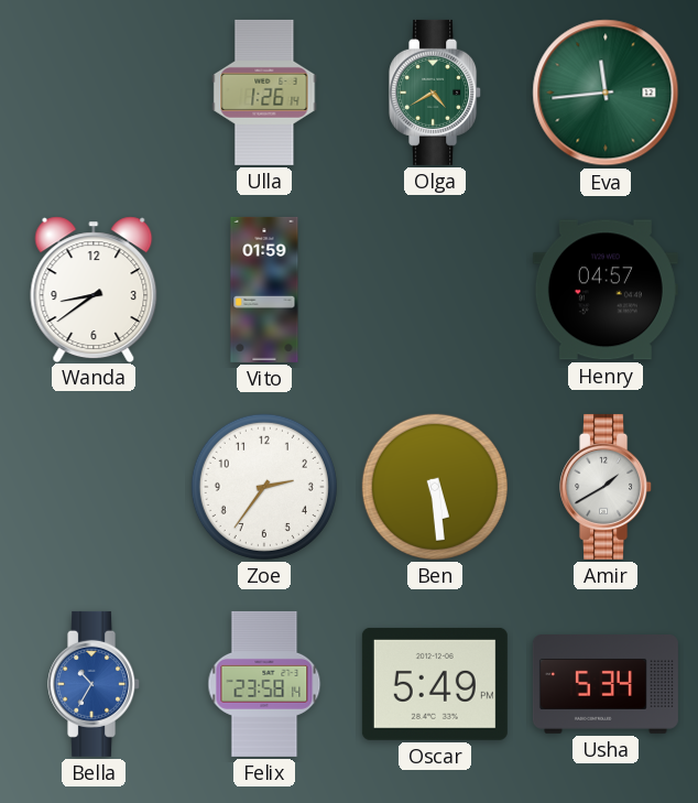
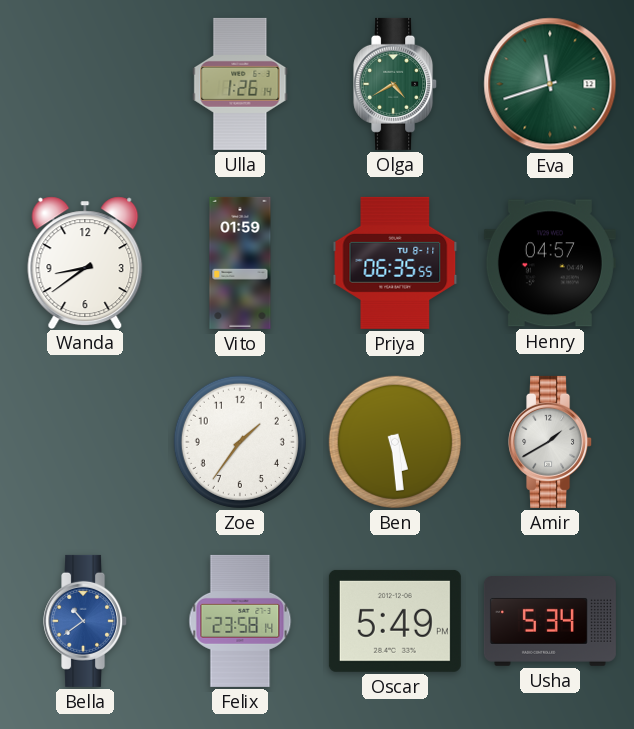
Eva: 11:44 -> 11:42 (550, 84)
Priya: none -> 06:35 (395, 263)
Zoe: 2:36 -> 1:36 (240, 442)
Bella: 10:35 -> 10:39 (86, 621)
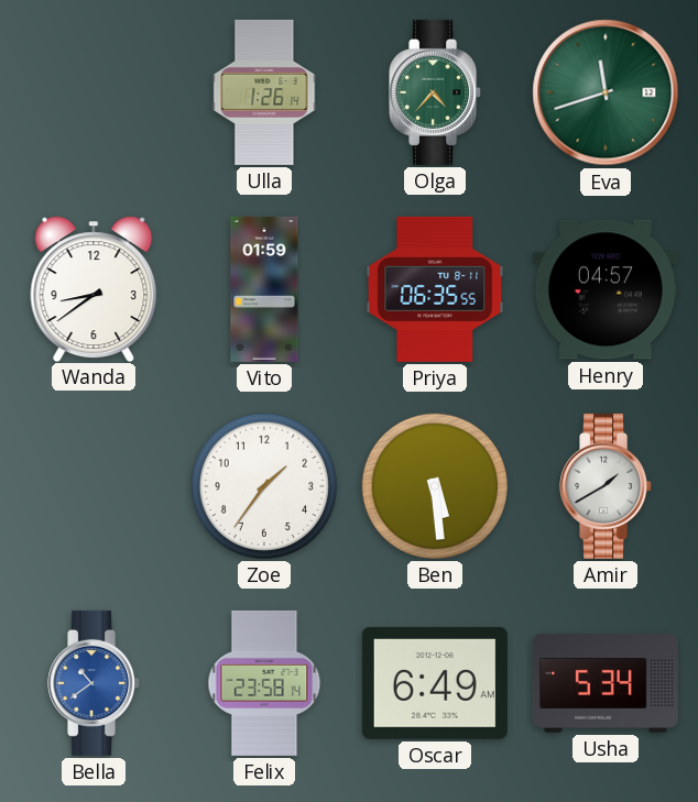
Olga: 4:40 -> 4:37 (436, 92)
Oscar: 5:49 -> 6:49 (435, 683)
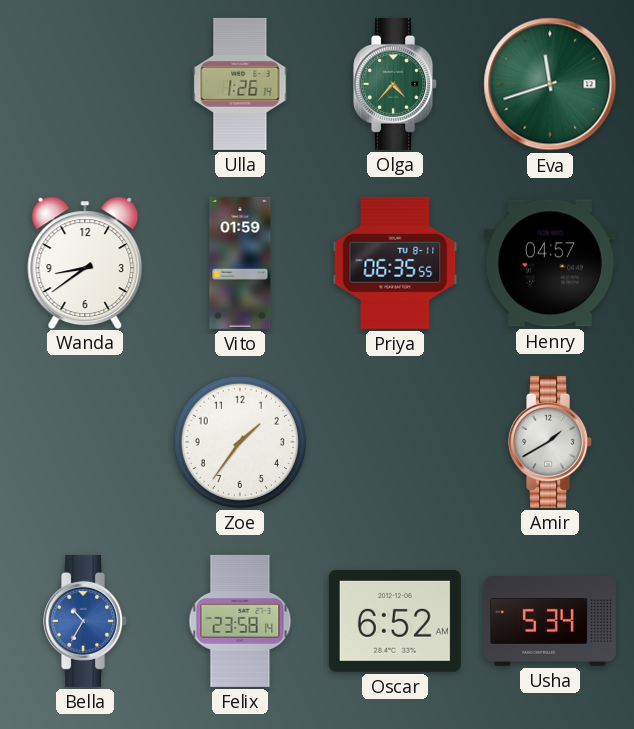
Ben: 5:29 -> none (435, 486)
Bella: 10:39 -> 10:35 (86, 621)
Oscar: 6:49 -> 6:52 (395, 621)
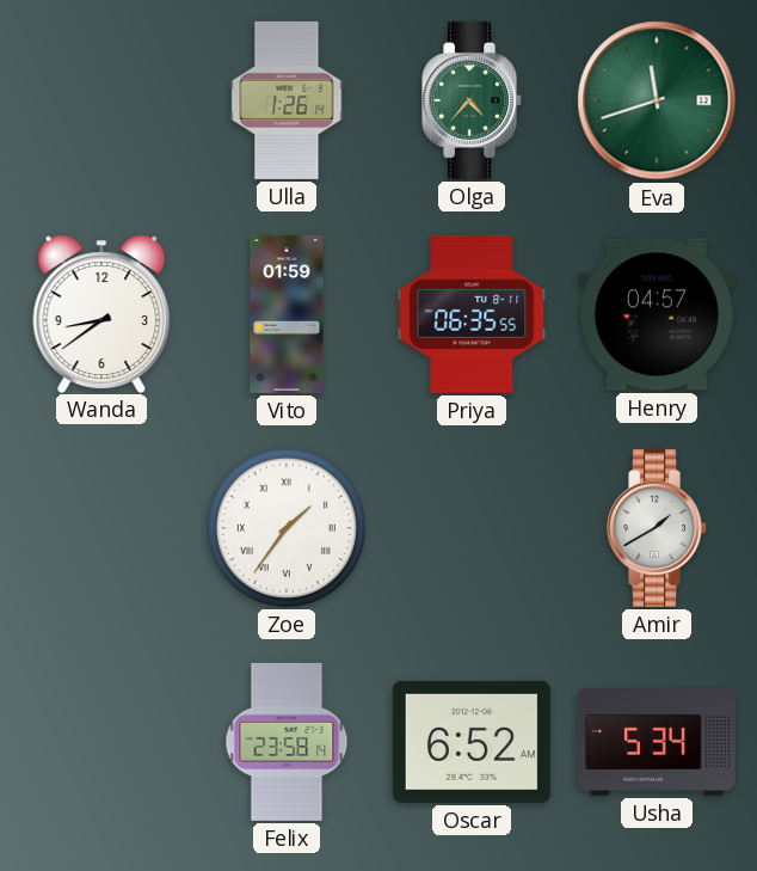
Zoe numerals: Arabic -> Roman (287, 528)
Bella: 10:35 -> none (86, 621)
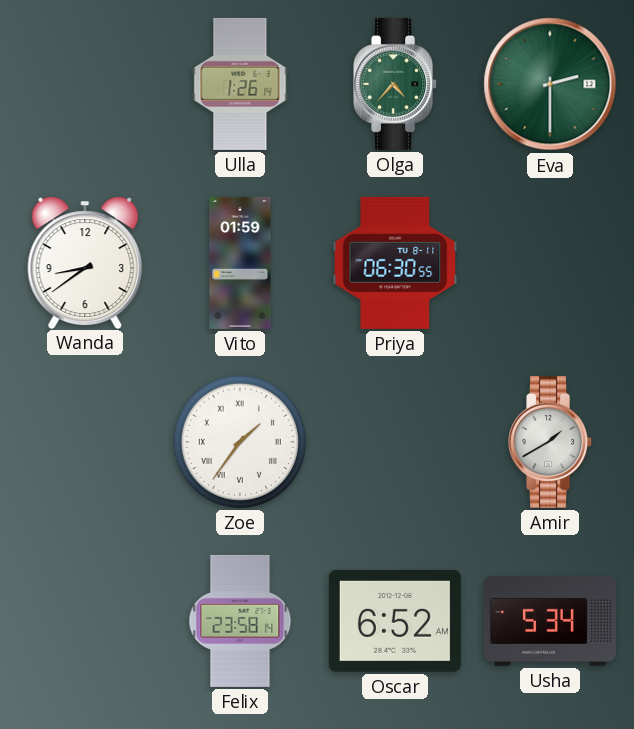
Eva: 11:42 -> 2:30 (550, 84)
Priya: 06:35 -> 06:30 (395, 263)
Henry: 04:57 -> none (657, 314)
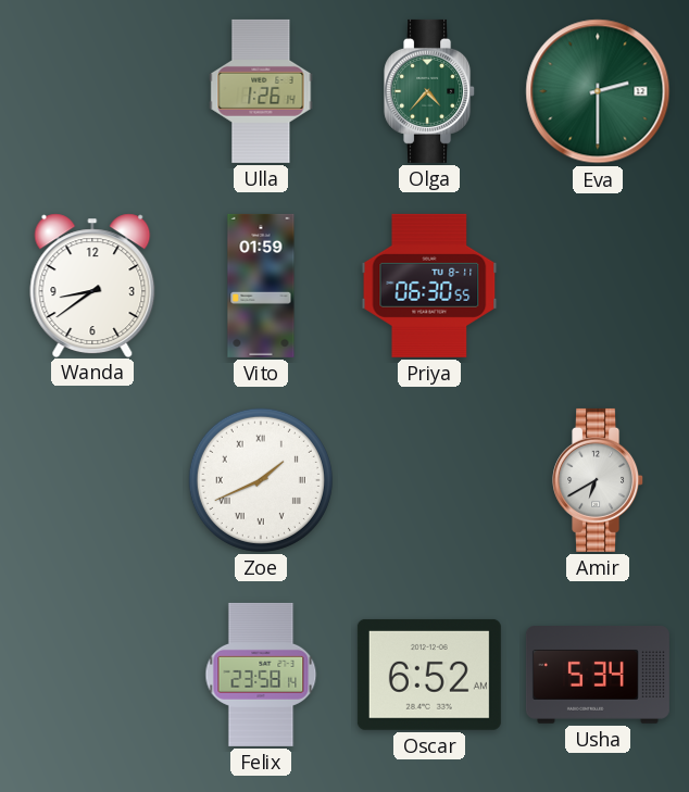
Zoe: 1:36 -> 1:41 (261, 480)
Amir: 1:40 -> 6:40 (599, 480)
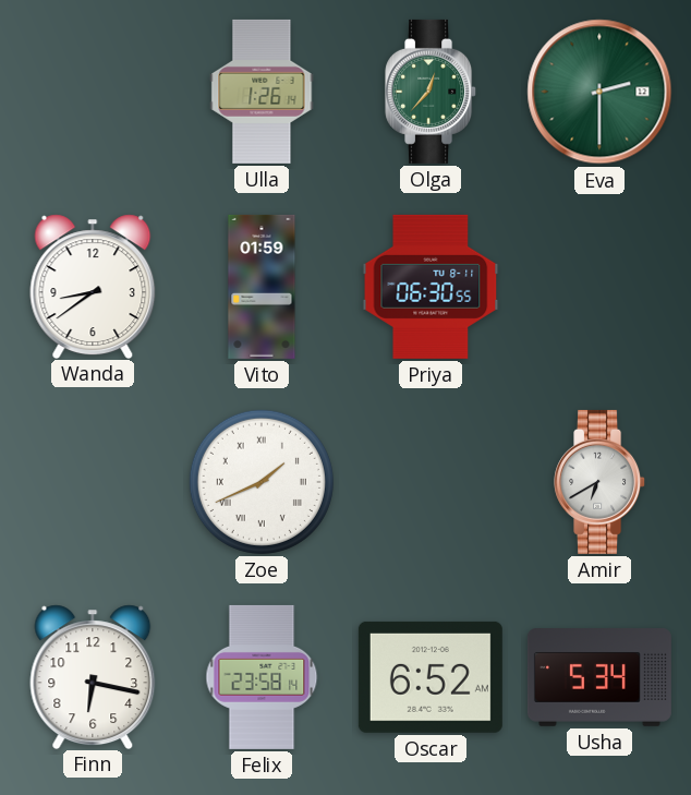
Olga: 4:37 -> 12:37 (432, 92)
Finn: none -> 6:17 (93, 676)
